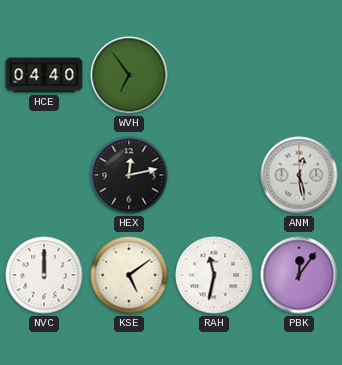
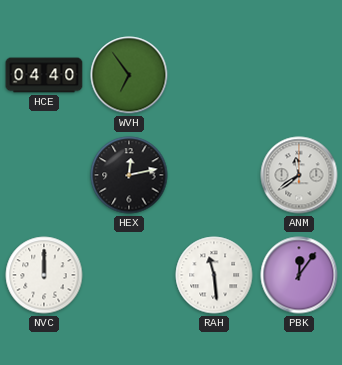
ANM: 12:28 -> 11:39 (299, 175)
KSE: 5:09 -> none (129, 275)
RAH: 11:32 -> 11:29 (214, 275)
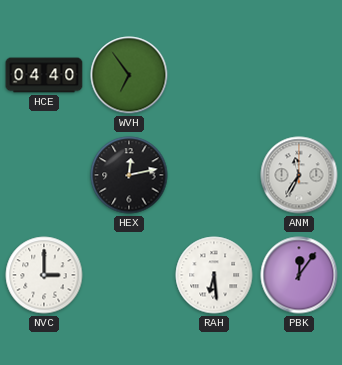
ANM: 11:39 -> 11:35 (299, 175)
NVC: 12:00 -> 3:00 (44, 275)
RAH: 11:29 -> 6:29 (214, 275)
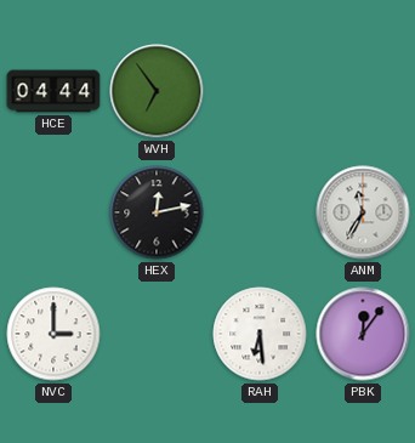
HCE: 04:40 -> 04:44 (53, 91)
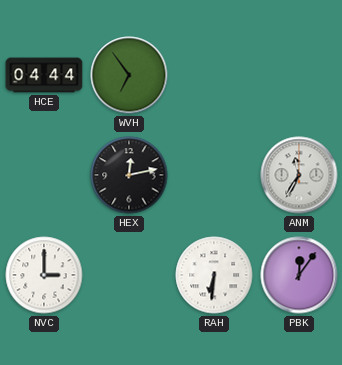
RAH: 6:29 -> 6:31 (214, 275)
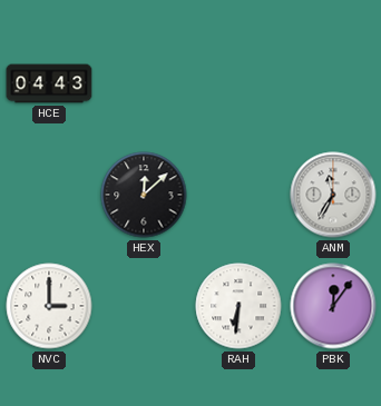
HCE: 04:44 -> 04:43 (49, 83)
WVH: 6:54 -> none (129, 75)
HEX: 12:13 -> 12:08 (144, 195)
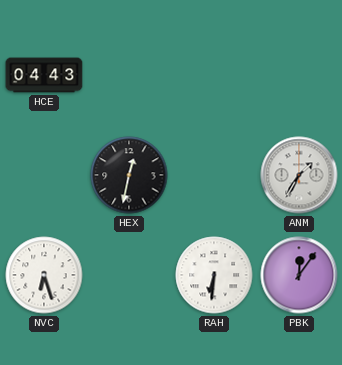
HEX: 12:08 -> 12:32 (129, 175)
ANM: 11:35 -> 1:35 (299, 175)
NVC: 3:00 -> 6:27 (44, 275)
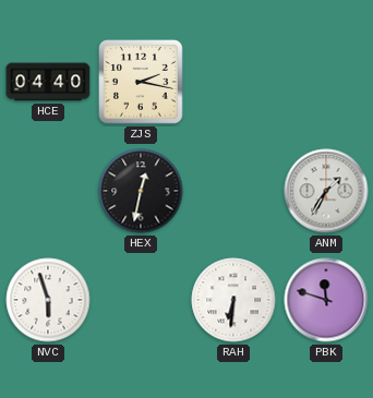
HCE: 04:43 -> 04:40 (48, 82)
ZJS: none -> 2:17 (142, 83)
NVC: 6:27 -> 5:57 (48, 300)
PBK: 12:06 -> 11:48 (326, 300)
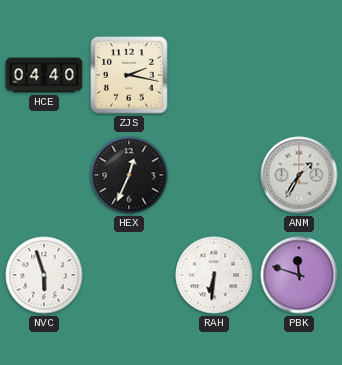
HEX: 12:32 -> 12:34 (129, 175)
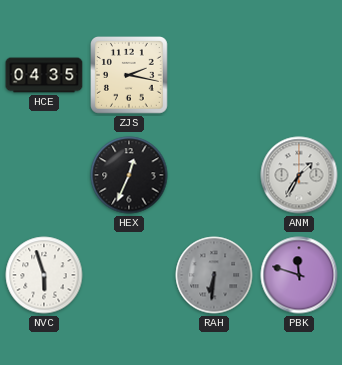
HCE: 04:40 -> 04:35 (44, 75)
RAH dial: white -> grey (214, 275)
